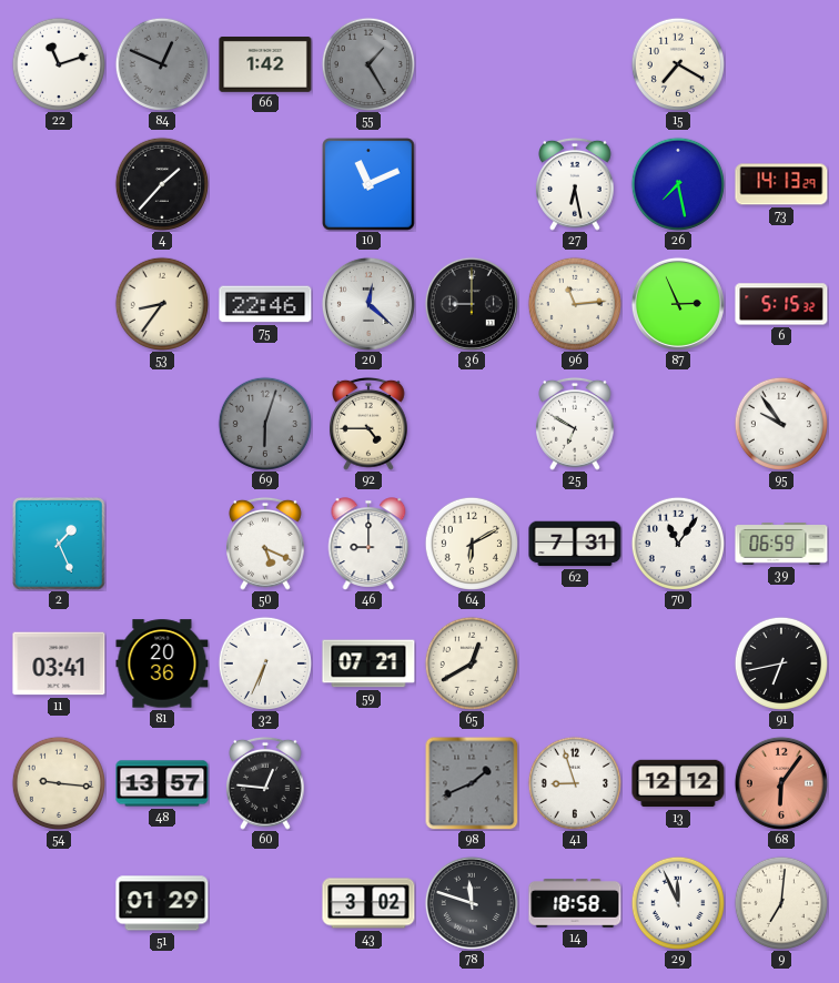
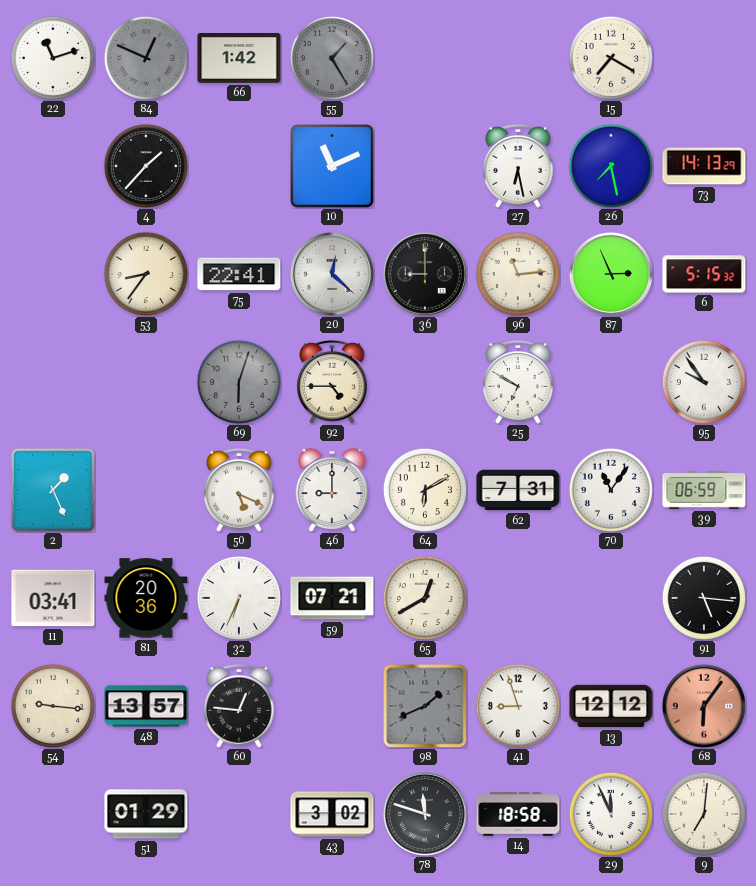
75: 22:46 -> 22:41 (239, 274)
91: 6:43 -> 5:16 (704, 598)
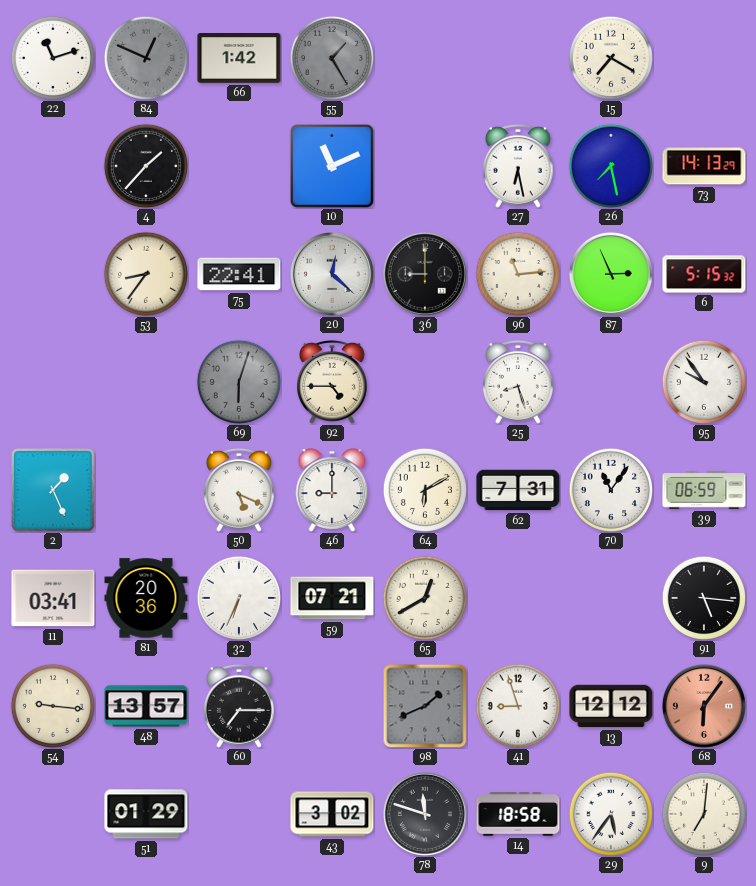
25: 6:50 -> 8:27 (519, 382)
60: 12:46 -> 7:15 (240, 706)
29: 11:56 -> 5:36 (611, 814)
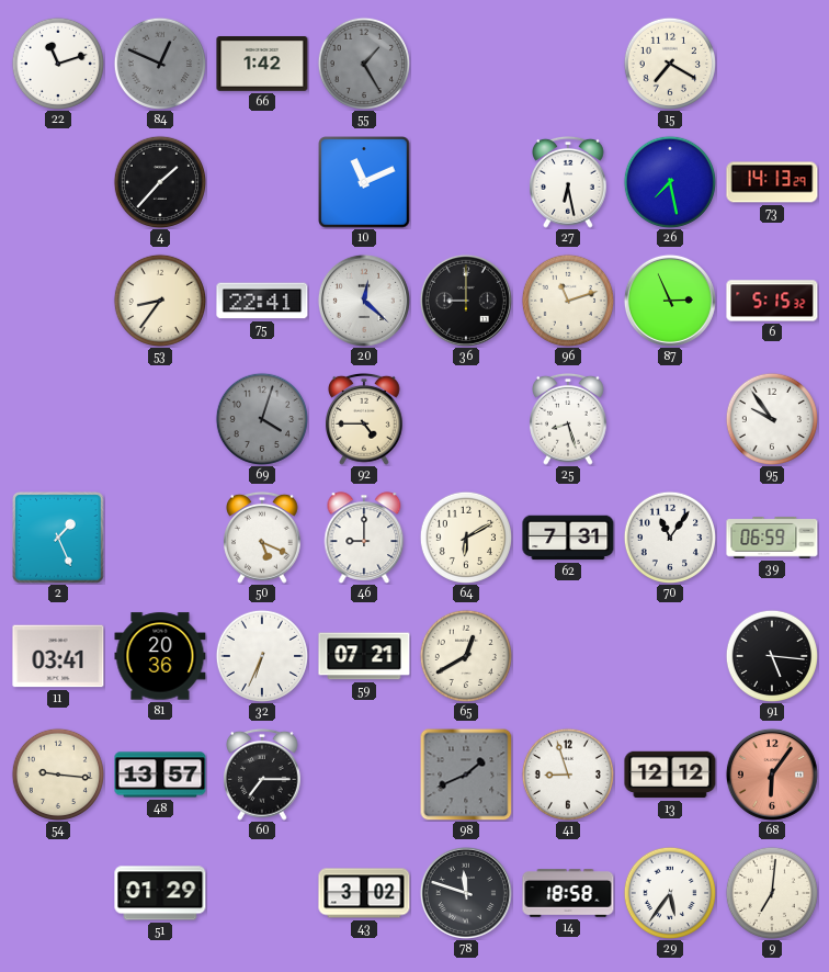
96: 11:14 -> 11:12 (568, 301)
69: 6:03 -> 4:03 (262, 419)
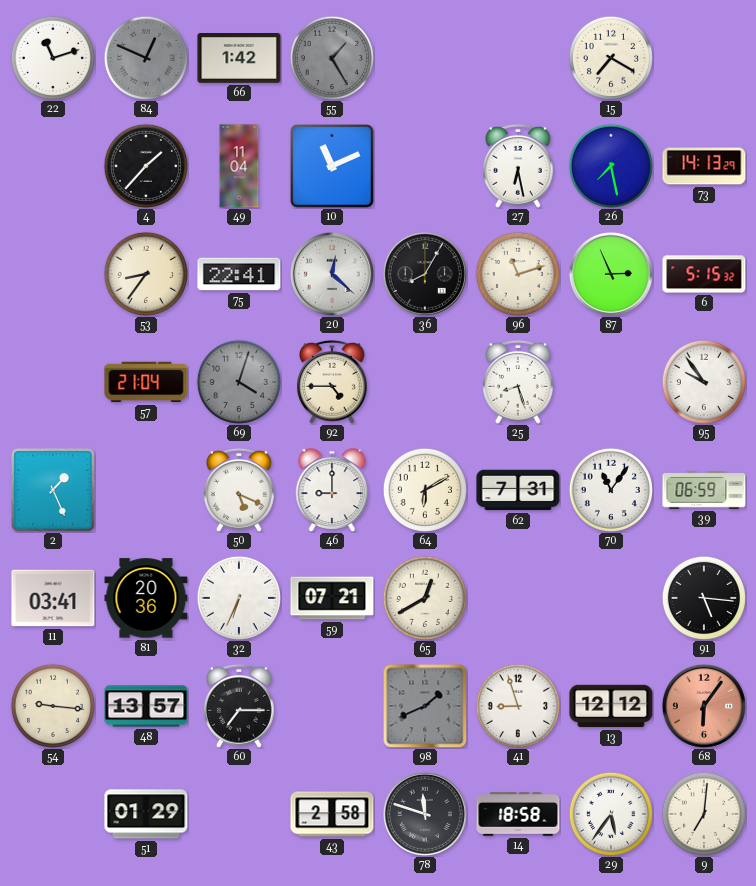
49: none -> 11:04 (239, 166)
36: 9:00 -> 8:05 (425, 274)
57: none -> 21:04 (146, 382)
43: 3:02 -> 2:58 (332, 814)
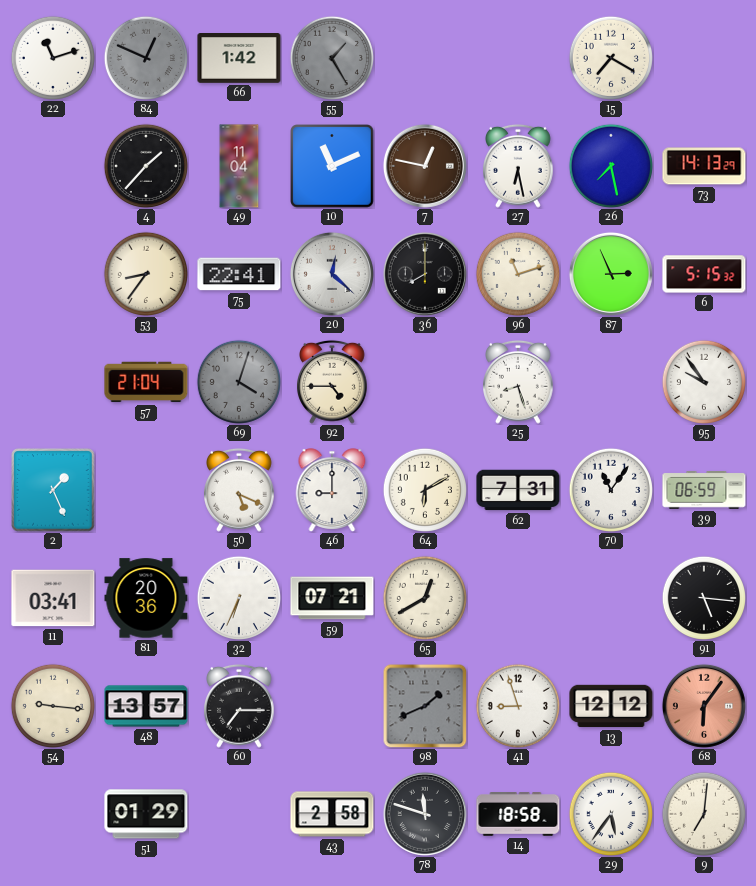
7: none -> 12:47 (425, 166)
36: 8:05 -> 8:00 (425, 274)
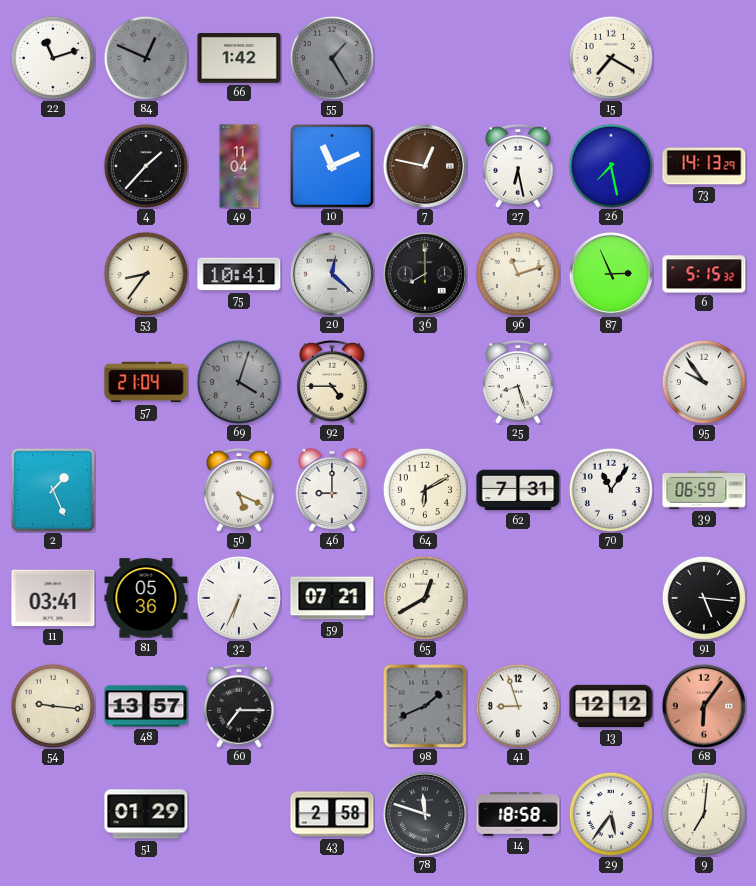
75: 22:41 -> 10:41 (239, 274)
81: 20:36 -> 05:36 (146, 598)
